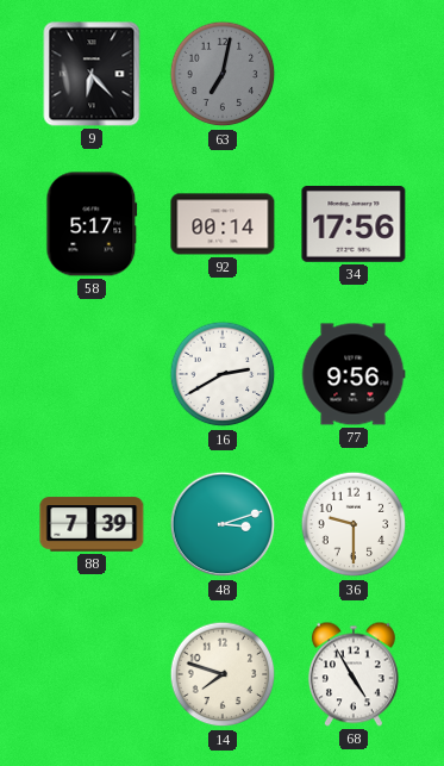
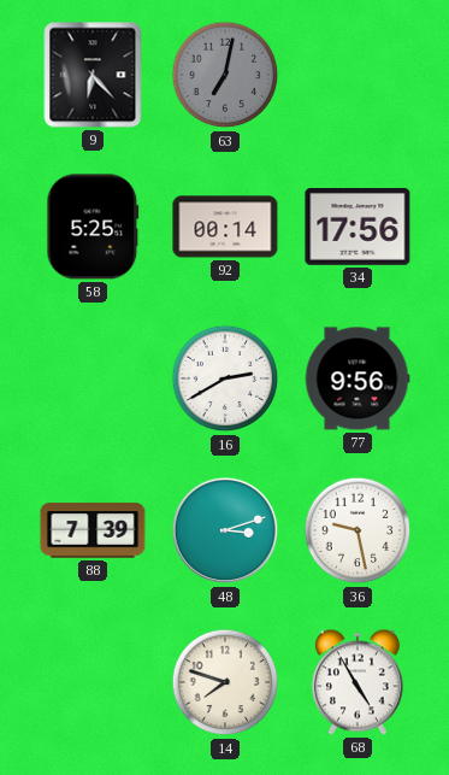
58: 5:17 -> 5:25 (93, 227)
36: 9:30 -> 9:28 (358, 530)
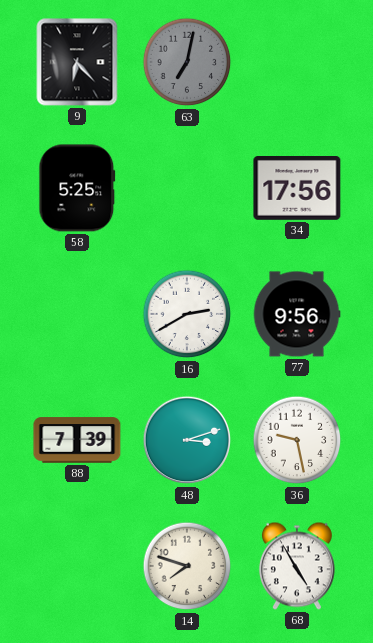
92: 00:14 -> none (225, 227)
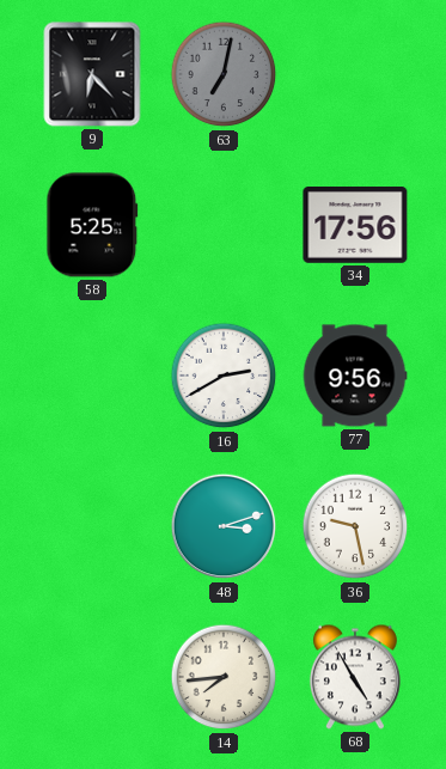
88: 7:39 -> none (77, 440)
14: 7:48 -> 7:44 (224, 677)
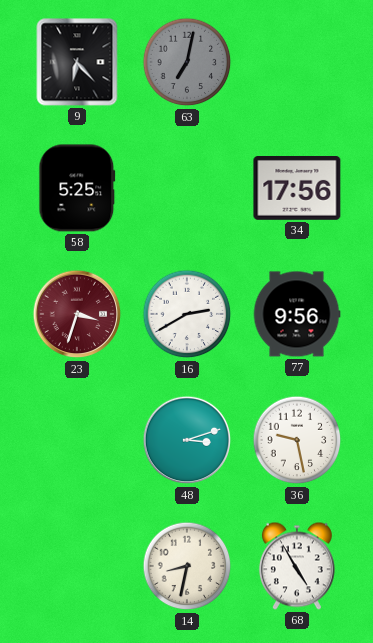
23: none -> 3:33 (77, 314)
14: 7:44 -> 8:32 (187, 566)
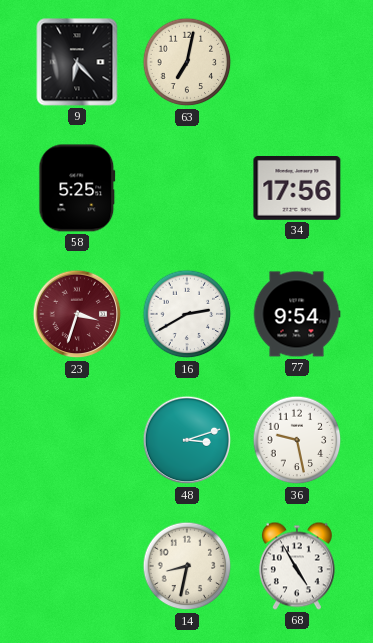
63 dial: grey -> cream (187, 62)
77: 9:56 -> 9:54 (297, 314)
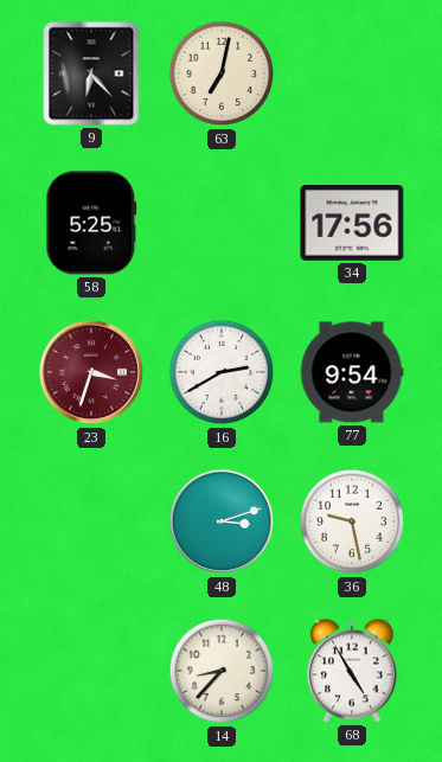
14: 8:32 -> 8:37 (222, 671)
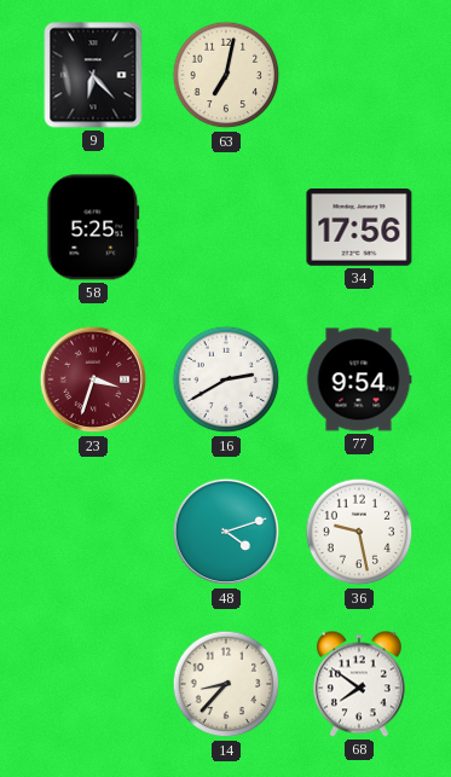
48: 3:12 -> 4:12 (226, 532)
68: 4:55 -> 7:51 (359, 684)
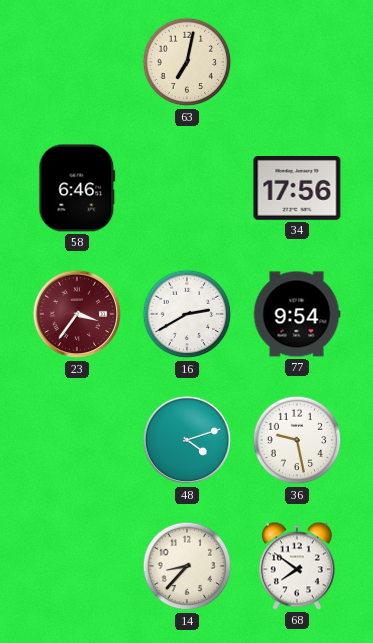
9: 6:23 -> none (93, 75)
58: 5:25 -> 6:46 (77, 188)
23: 3:33 -> 3:36 (77, 314)
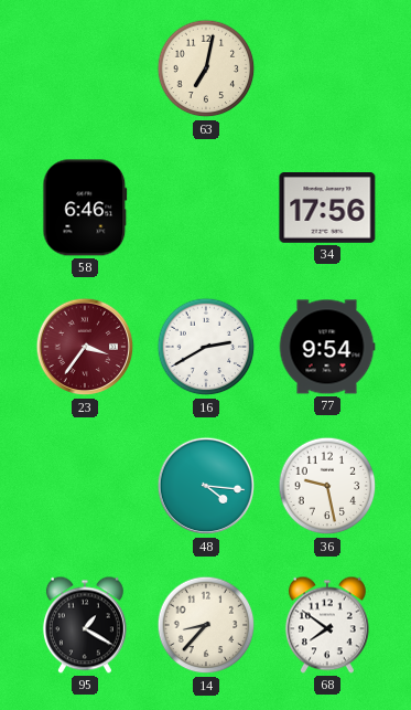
48: 4:12 -> 4:16 (206, 486)
95: none -> 1:20 (85, 625)
